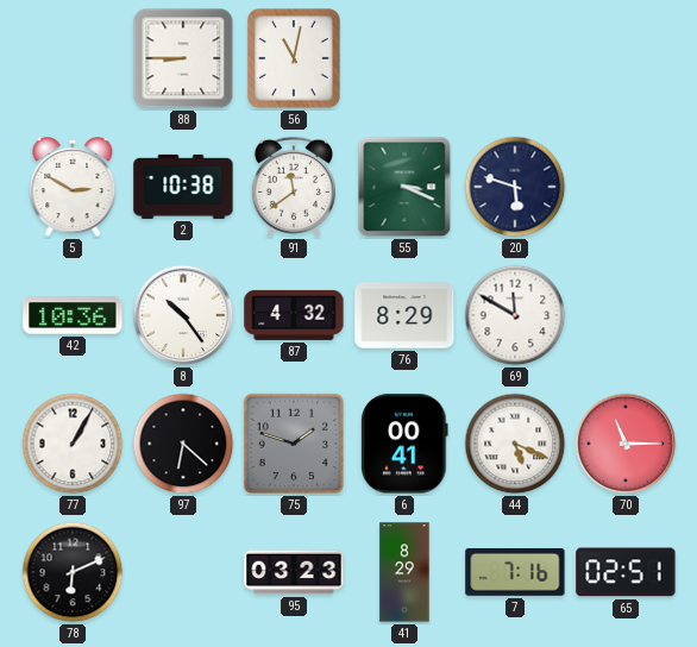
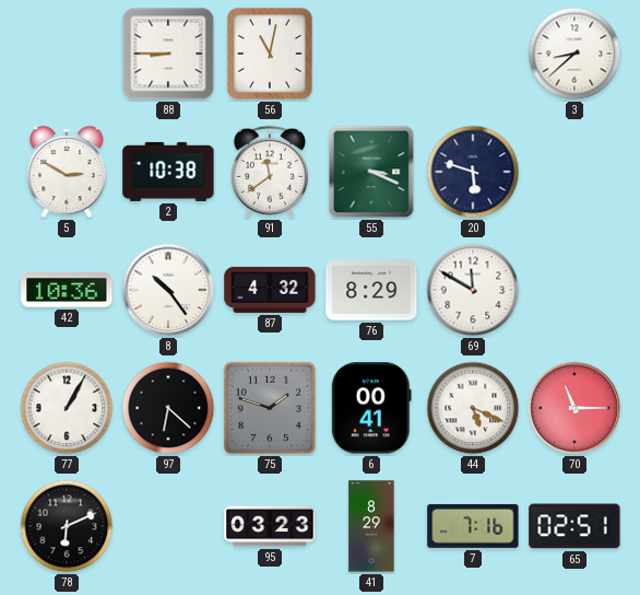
3: none -> 8:38 (574, 54)
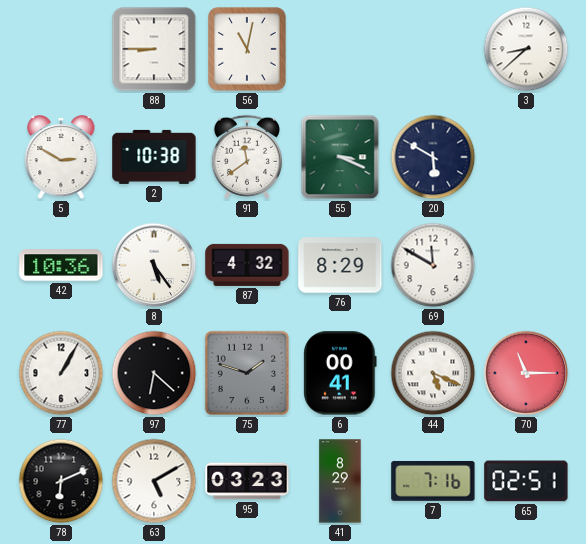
20: 5:48 -> 5:50 (433, 157)
8: 10:24 -> 5:24 (154, 265)
63: none -> 5:10 (154, 481)
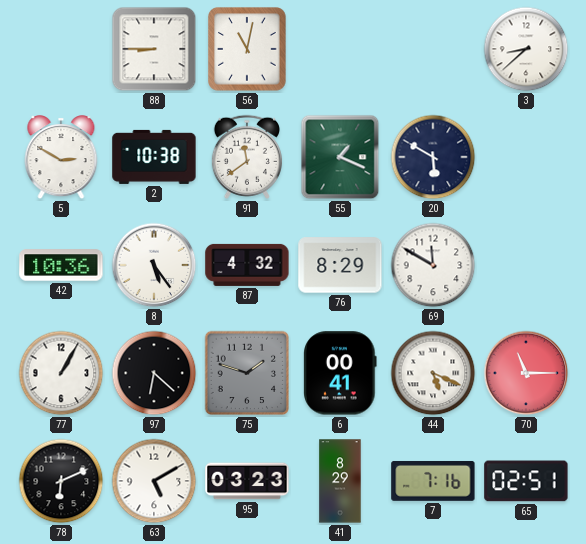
55: 3:19 -> 1:19 (340, 157)
